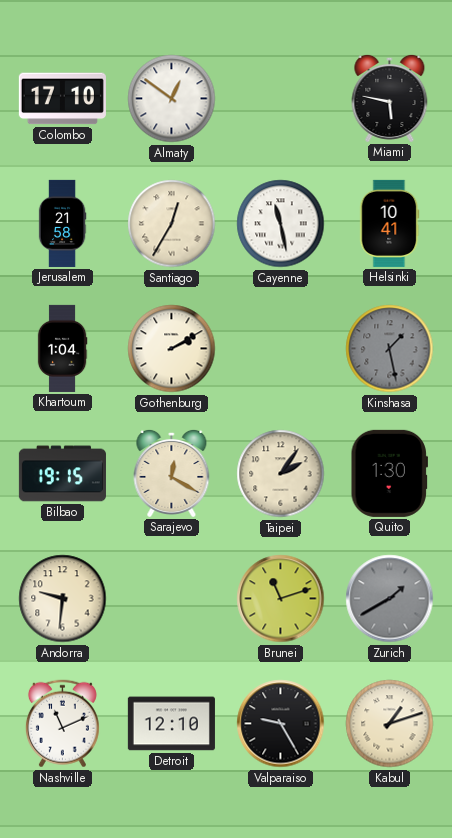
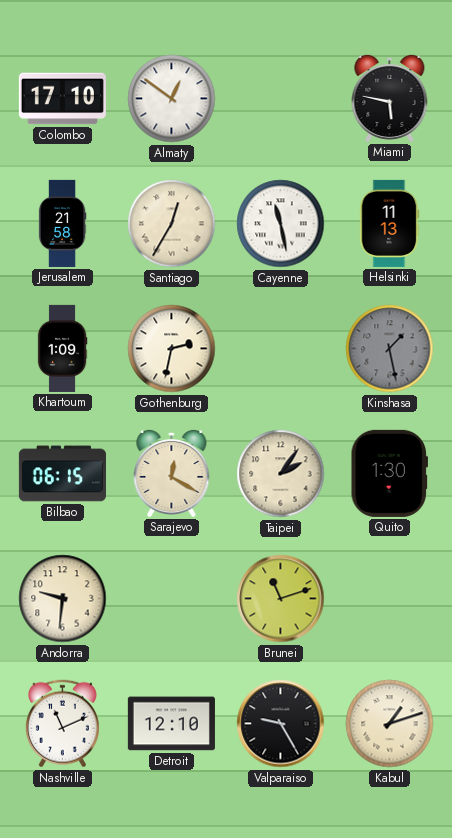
Helsinki: 10:41 -> 11:13 (390, 223)
Khartoum: 1:04 -> 1:09 (62, 348)
Gothenburg: 2:10 -> 2:32 (172, 349)
Bilbao: 19:15 -> 06:15 (62, 474)
Zurich: 1:40 -> none (390, 599)
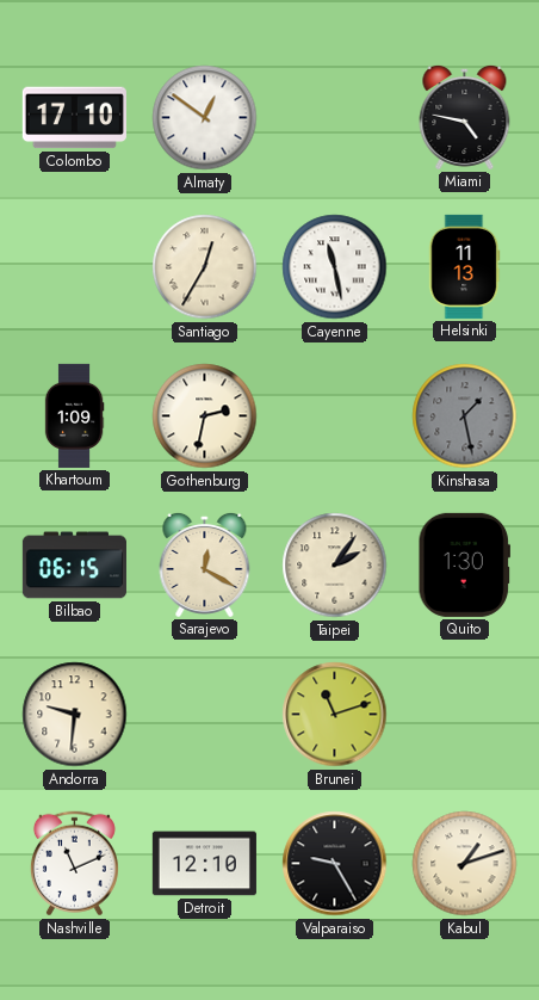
Miami: 5:47 -> 4:47 (465, 117)
Jerusalem: 21:58 -> none (62, 223)
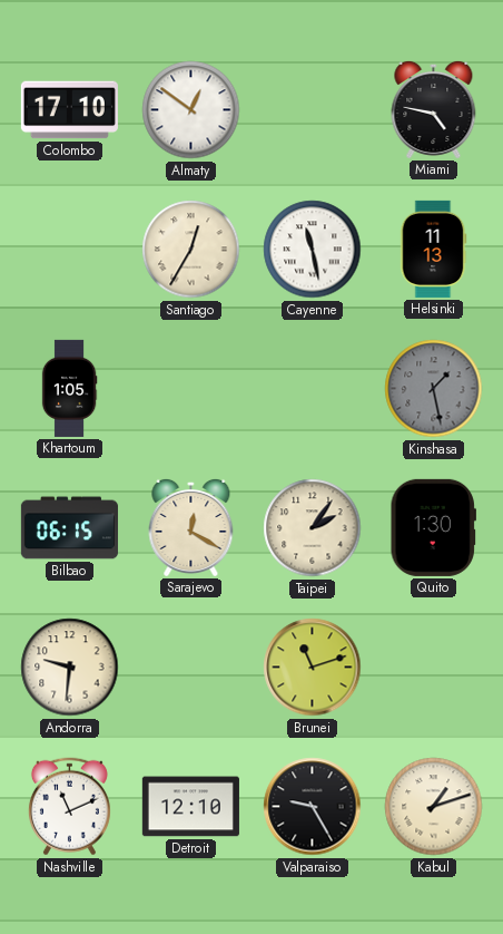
Khartoum: 1:09 -> 1:05 (69, 388)
Gothenburg: 2:32 -> none (205, 416)
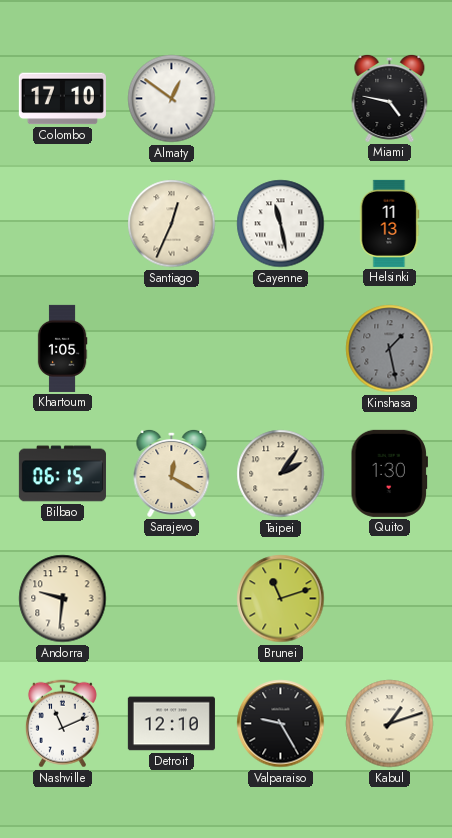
Santiago: 12:35 -> 12:34 (172, 224)
